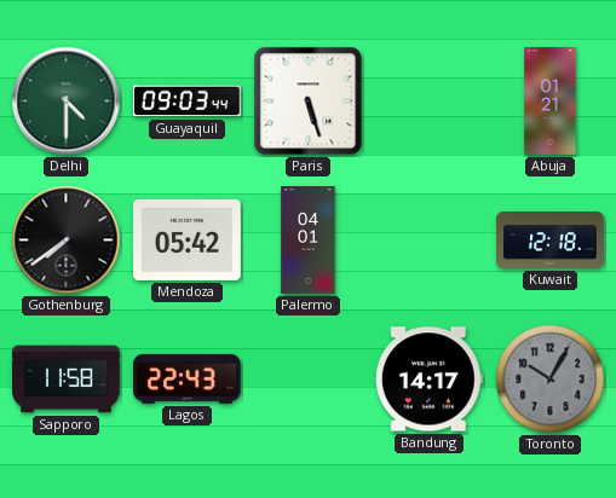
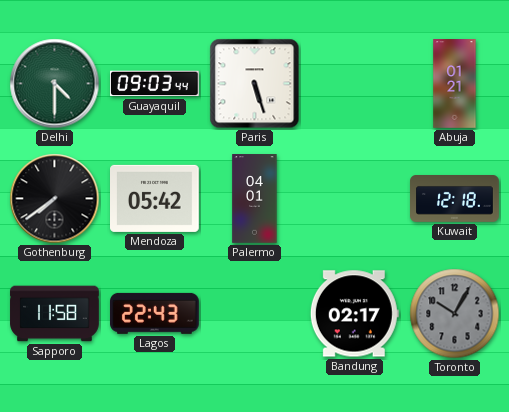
Bandung: 14:17 -> 02:17 (354, 314)
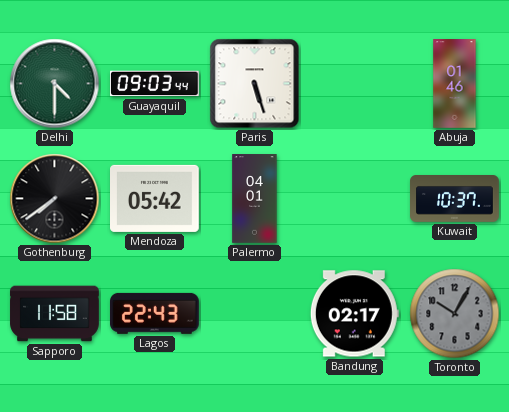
Abuja: 01:21 -> 01:46 (455, 84)
Kuwait: 12:18 -> 10:37 (455, 199)
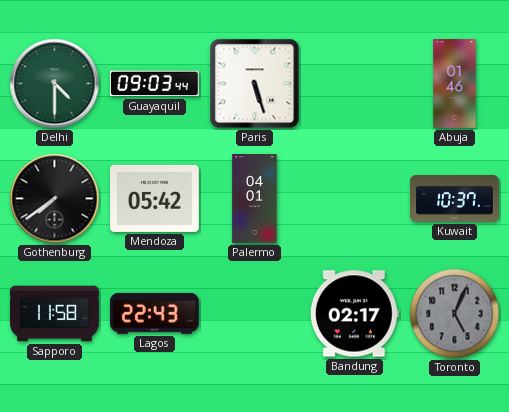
Toronto: 10:05 -> 5:04 (455, 314)
